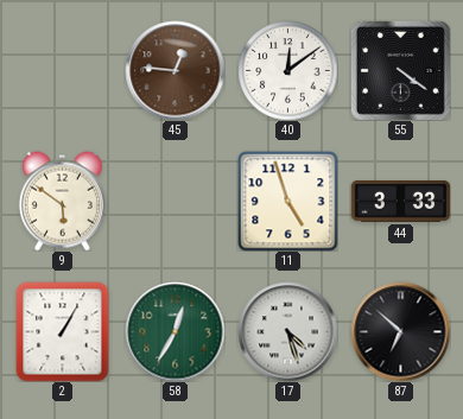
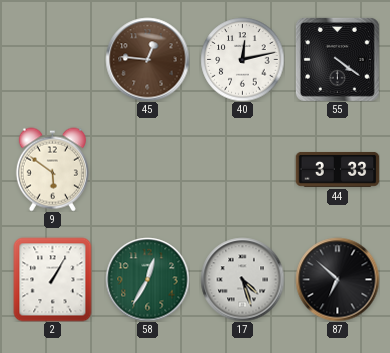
40: 12:09 -> 12:13 (242, 59)
11: 4:57 -> none (287, 201)
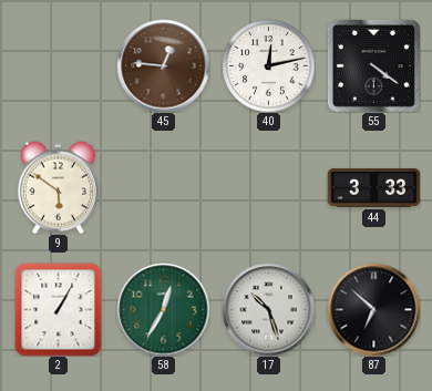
17: 4:27 -> 10:27 (268, 309)
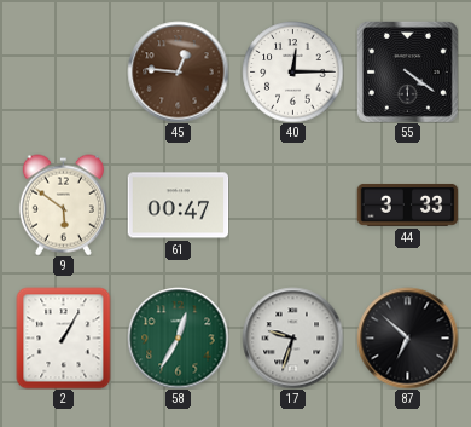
40: 12:13 -> 12:15 (292, 71)
61: none -> 00:47 (178, 206)
17: 10:27 -> 9:33 (292, 337)
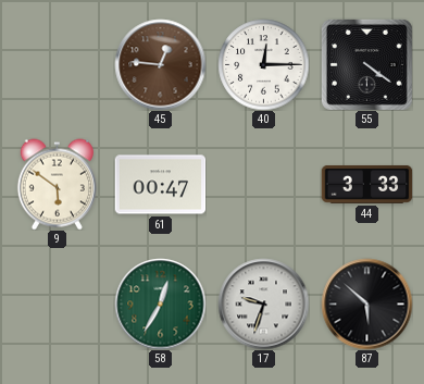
2: 1:05 -> none (64, 337)
87: 6:52 -> 5:52 (366, 304)
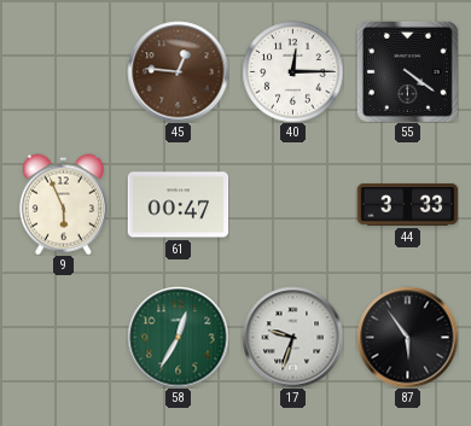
9: 5:51 -> 5:56 (63, 204)
87: 5:52 -> 5:54 (407, 337)
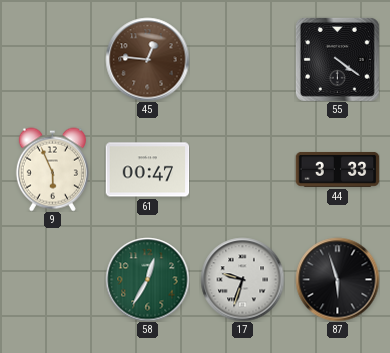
40: 12:15 -> none (292, 71)
87: 5:54 -> 5:57 (337, 279)
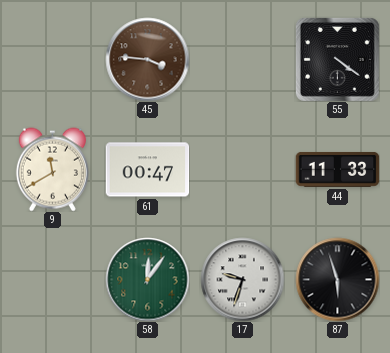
45: 12:46 -> 3:46 (147, 59)
9: 5:56 -> 11:40 (52, 169)
44: 3:33 -> 11:33 (337, 170)
58: 12:35 -> 12:06 (147, 279)
